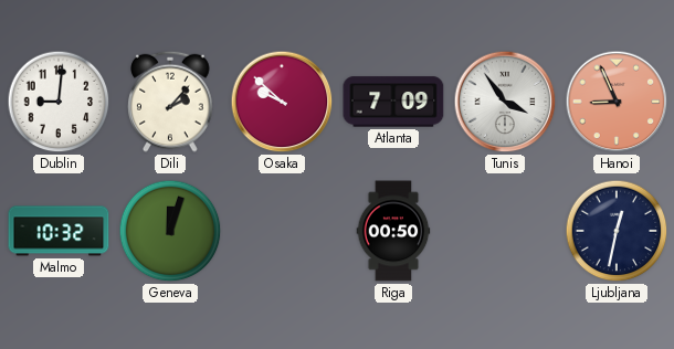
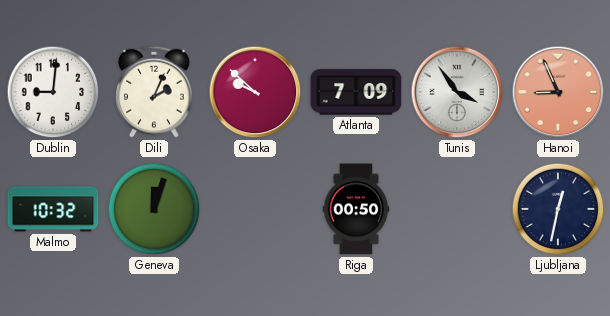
Dili: 2:07 -> 2:04 (154, 92)
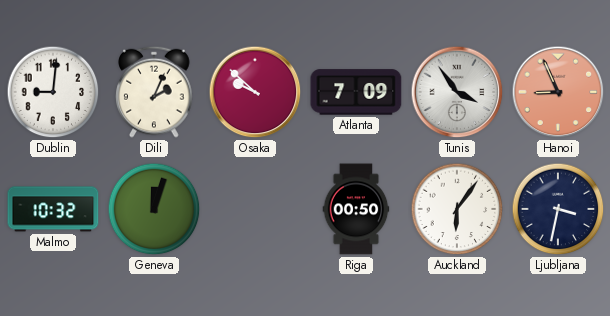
Auckland: none -> 6:06 (457, 209)
Ljubljana: 12:32 -> 3:32 (558, 209)
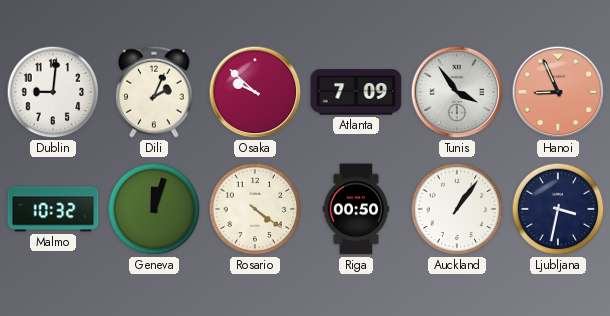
Rosario: none -> 4:21 (255, 209)
Auckland: 6:06 -> 1:06 (457, 209)
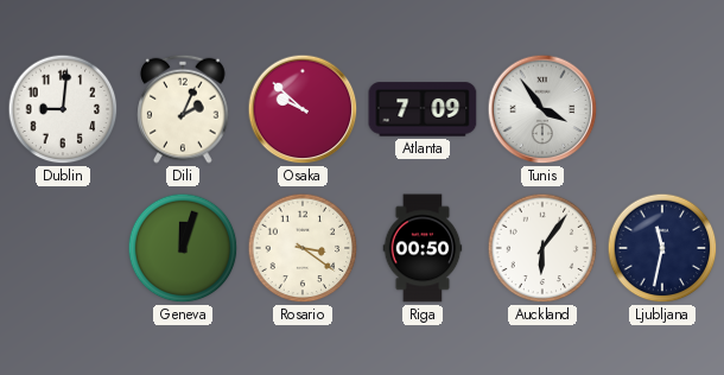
Hanoi: 8:56 -> none (558, 92)
Malmo: 10:32 -> none (53, 209)
Rosario: 4:21 -> 3:21 (303, 248)
Auckland: 1:06 -> 6:06 (542, 248)
Ljubljana: 3:32 -> 11:32 (662, 248)
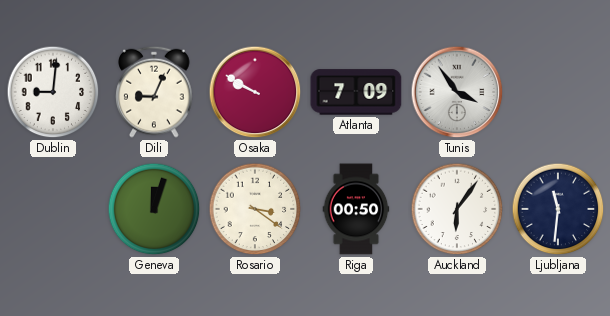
Dili: 2:04 -> 9:04 (154, 92)
Osaka: 9:52 -> 9:50 (255, 92)
Ljubljana: 11:32 -> 11:31 (558, 209)
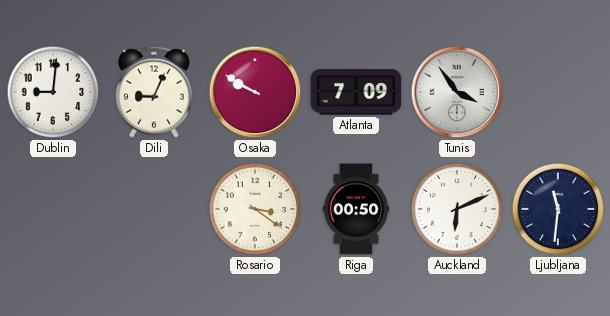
Geneva: 12:03 -> none (154, 209)
Auckland: 6:06 -> 6:11 (457, 209)
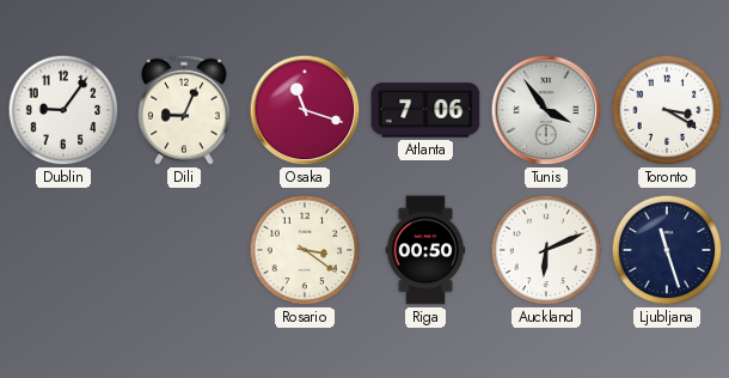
Dublin: 9:01 -> 9:06 (63, 110)
Osaka: 9:50 -> 11:18 (305, 110)
Atlanta: 7:09 -> 7:06 (425, 110)
Toronto: none -> 3:20 (667, 110)
Ljubljana: 11:31 -> 11:27 (667, 250)
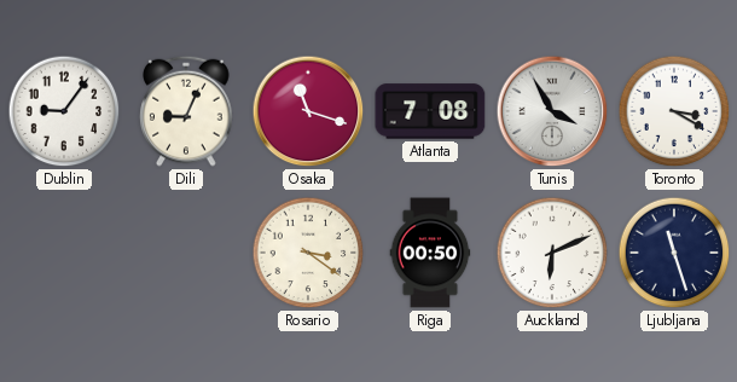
Atlanta: 7:06 -> 7:08 (430, 111)
Tunis: 3:54 -> 3:55 (552, 111)
